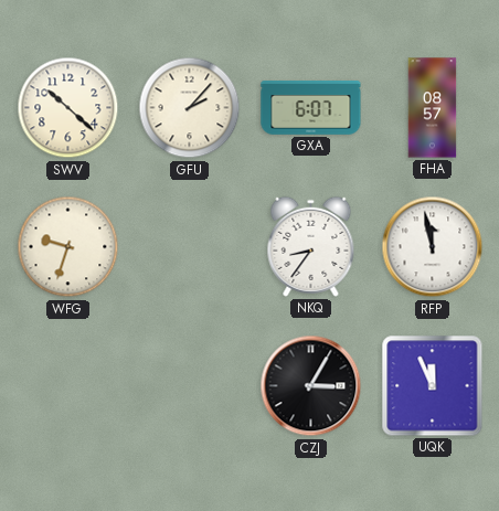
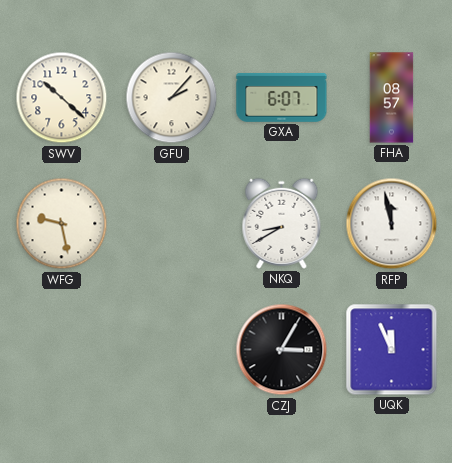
WFG: 9:33 -> 9:28 (62, 224)
NKQ: 8:36 -> 8:40 (282, 223)
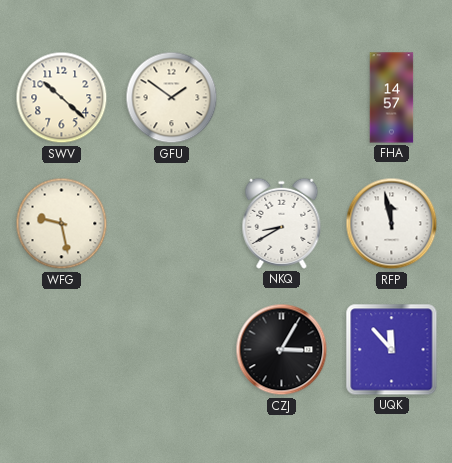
GFU: 2:07 -> 1:51 (172, 98)
GXA: 6:07 -> none (282, 98)
FHA: 08:57 -> 14:57 (392, 98)
UQK: 11:56 -> 11:53 (392, 350)
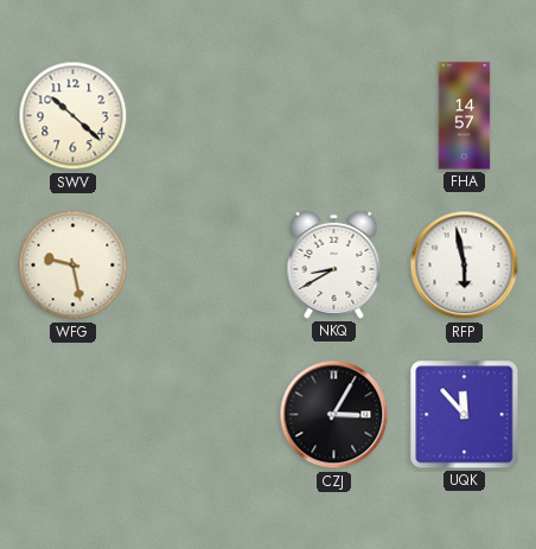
GFU: 1:51 -> none (172, 98)
RFP: 11:58 -> 5:58 (465, 266)
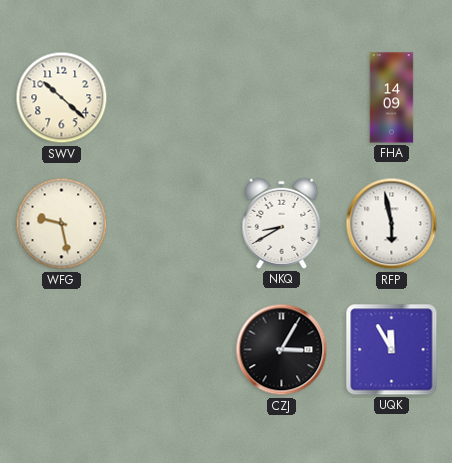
FHA: 14:57 -> 14:09 (392, 98)
UQK: 11:53 -> 11:55 (392, 350)
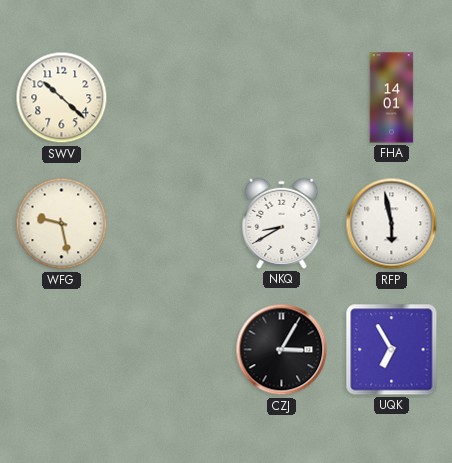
FHA: 14:09 -> 14:01 (392, 98)
UQK: 11:55 -> 6:55 (392, 350)
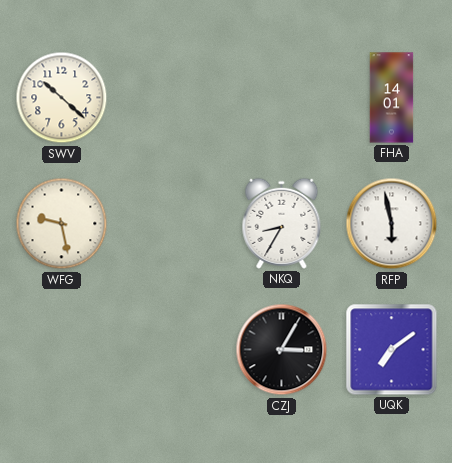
NKQ: 8:40 -> 8:35 (282, 223)
UQK: 6:55 -> 7:09 (392, 350)
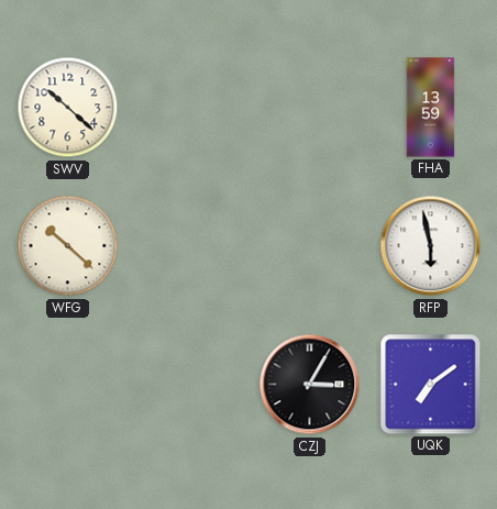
FHA: 14:01 -> 13:59 (431, 108)
WFG: 9:28 -> 10:22 (68, 246)
NKQ: 8:35 -> none (282, 223)
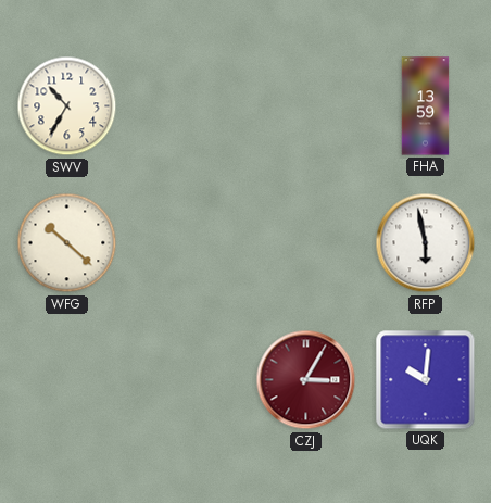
SWV: 10:22 -> 10:35 (67, 106)
CZJ dial: black -> burgundy (306, 380)
UQK: 7:09 -> 10:01 (426, 380)
